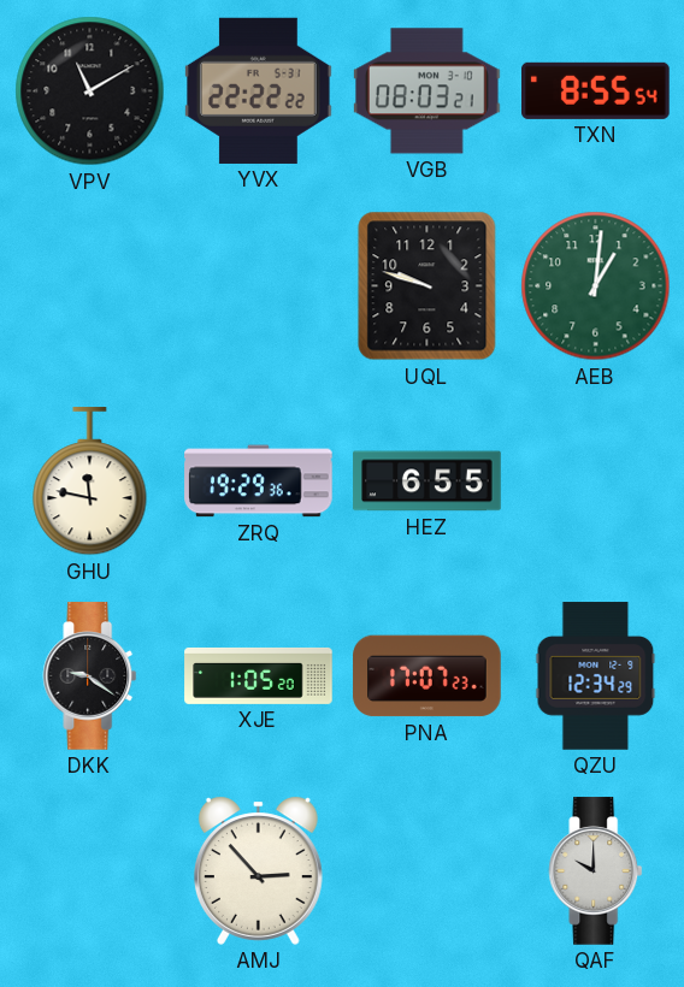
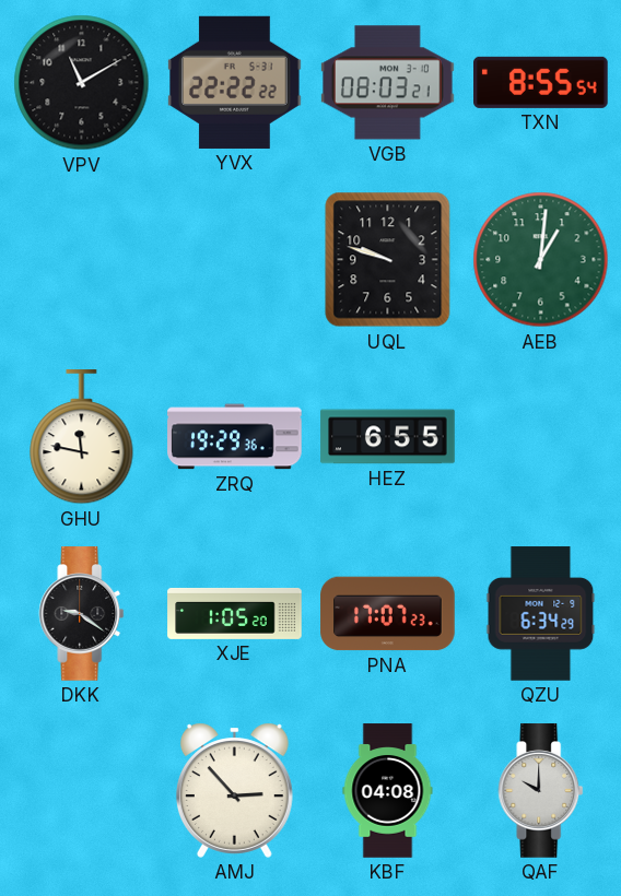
QZU: 12:34 -> 6:34 (541, 614)
KBF: none -> 04:08 (388, 791)
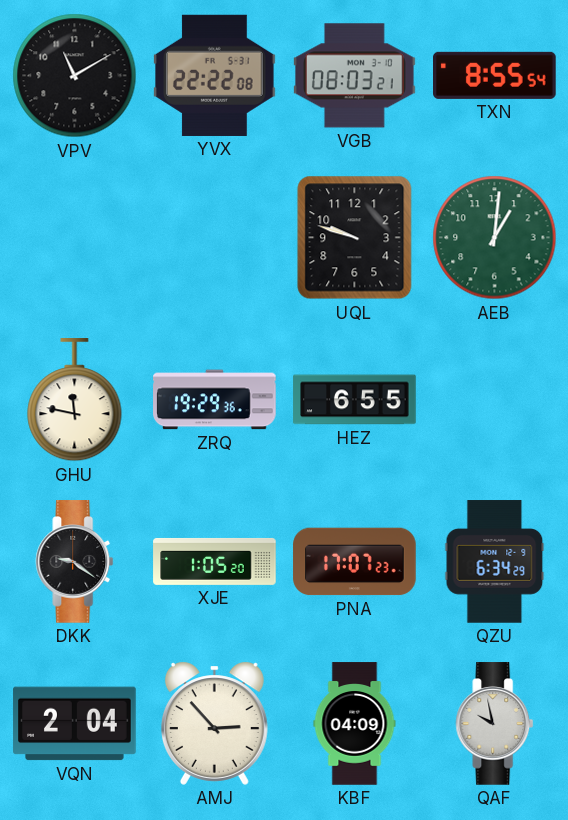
YVX: 22:22:22 -> 22:22:08 (215, 75)
VQN: none -> 2:04 (75, 724)
KBF: 04:08 -> 04:09 (355, 724)
QAF: 10:00 -> 9:58 (495, 724)
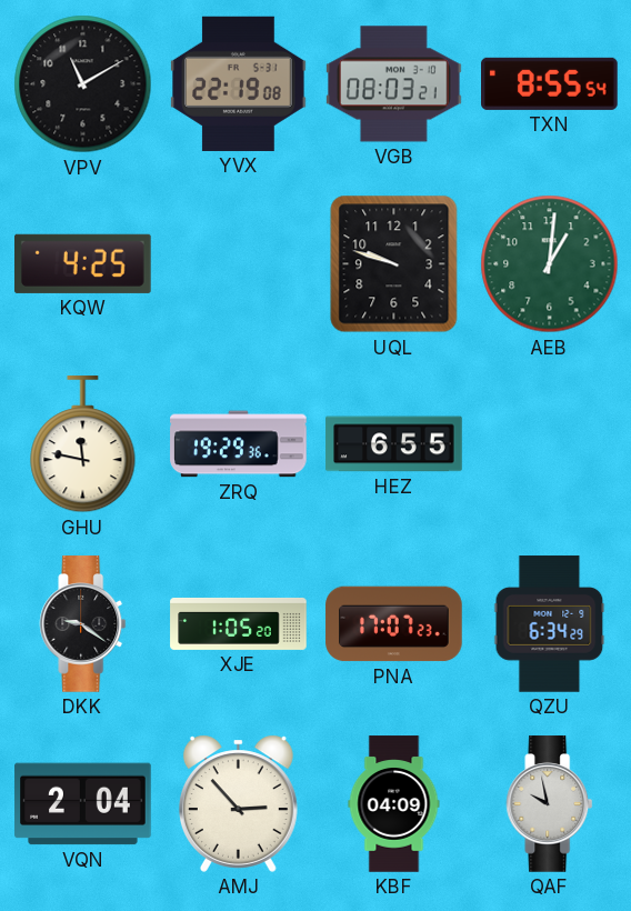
YVX: 22:22 -> 22:19 (239, 83)
KQW: none -> 4:25 (83, 263)
